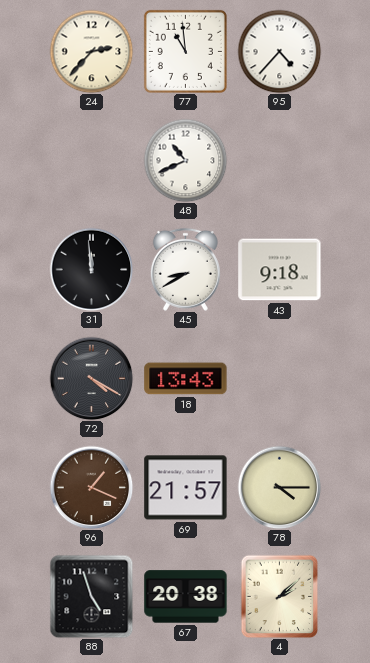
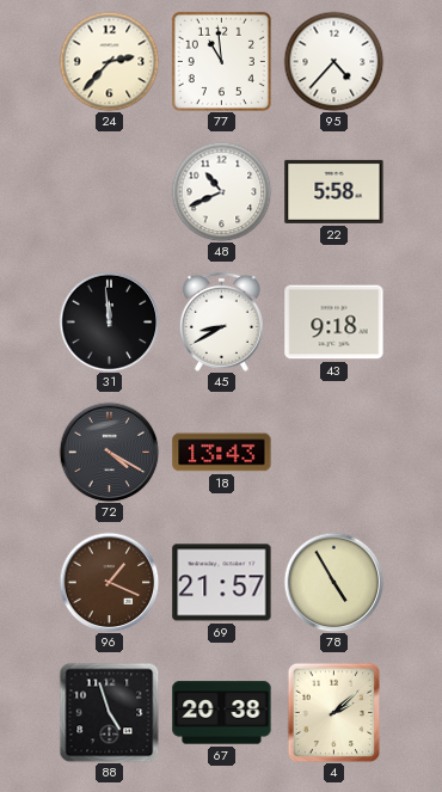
22: none -> 5:58 (334, 191)
78: 4:15 -> 4:55 (333, 582)
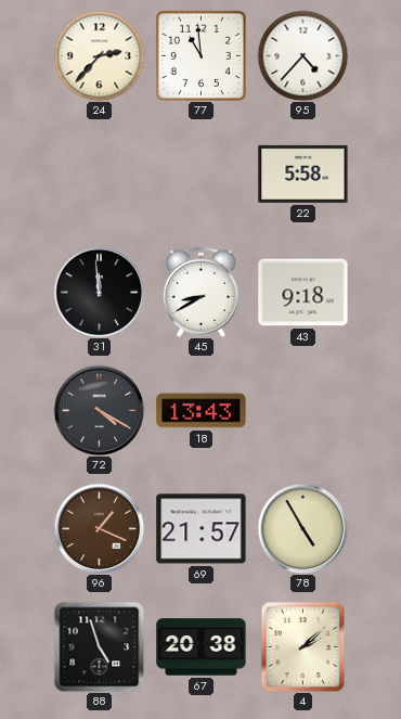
48: 10:41 -> none (221, 191)
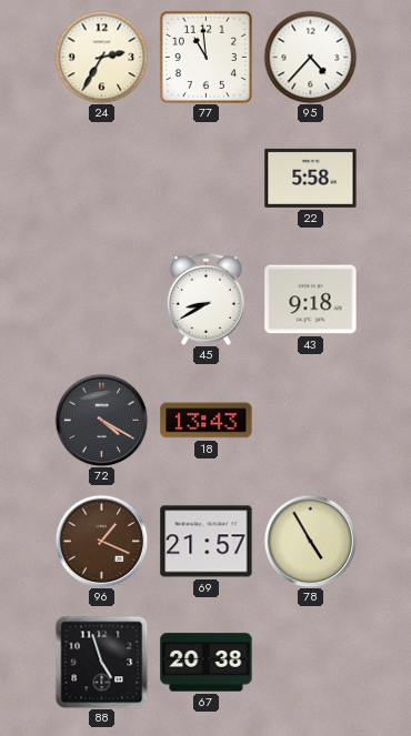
24: 2:37 -> 2:35 (101, 57)
31: 11:59 -> none (99, 292)
4: 2:08 -> none (303, 646)
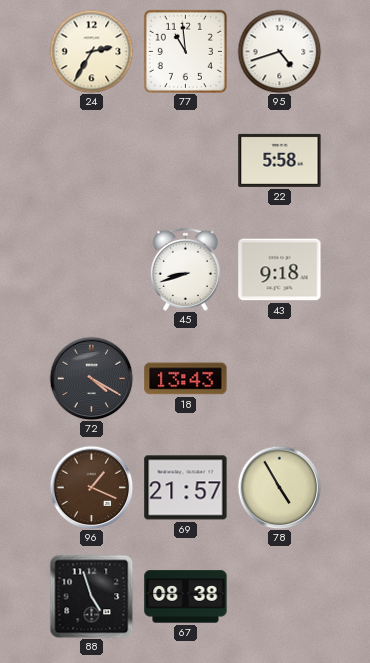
95: 4:37 -> 4:42 (279, 51)
45: 8:40 -> 8:42 (185, 269)
67: 20:38 -> 08:38 (186, 597)
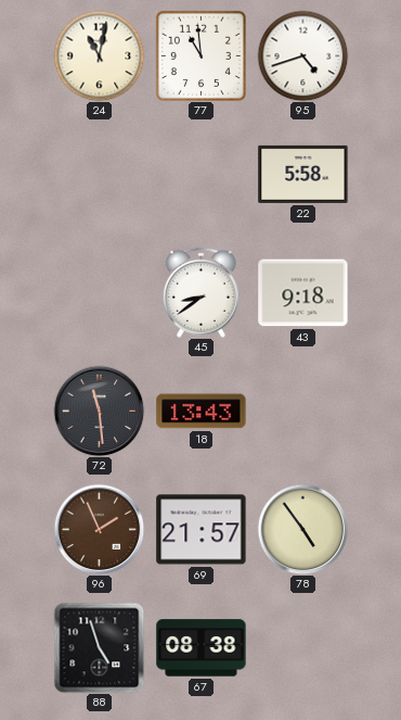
24: 2:35 -> 11:02 (99, 55)
45: 8:42 -> 8:39 (200, 292)
72: 4:20 -> 11:29 (99, 410)
96: 1:19 -> 1:56 (99, 529)
78: 4:55 -> 4:54 (302, 529)
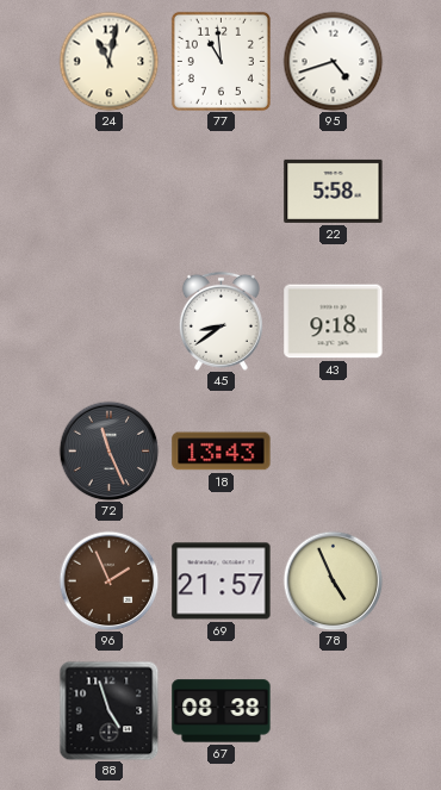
72: 11:29 -> 11:26 (108, 450)
78: 4:54 -> 4:56 (333, 580)
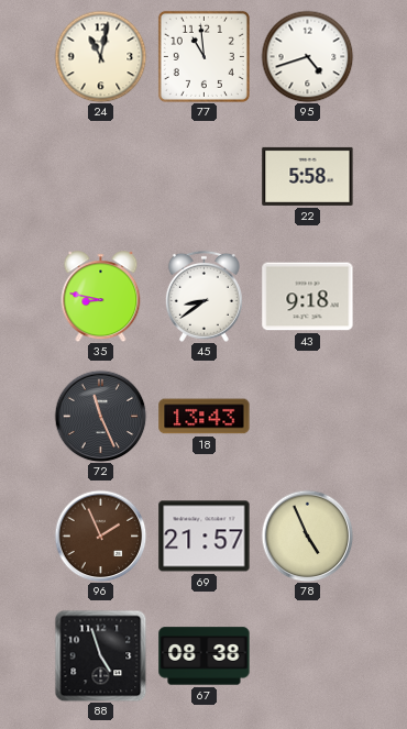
35: none -> 8:47 (101, 297)
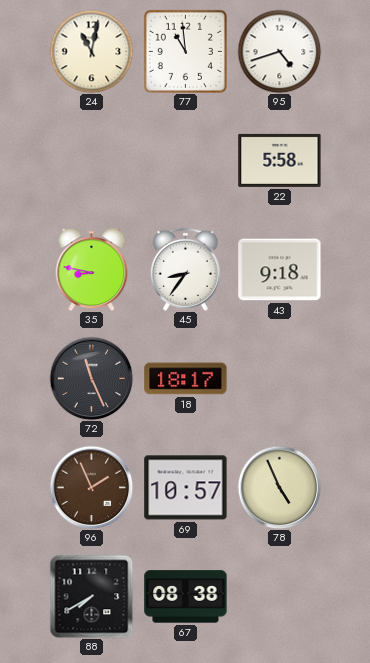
45: 8:39 -> 8:36 (185, 269)
18: 13:43 -> 18:17 (186, 379)
69: 21:57 -> 10:57 (186, 488)
88: 4:57 -> 7:40 (91, 596)
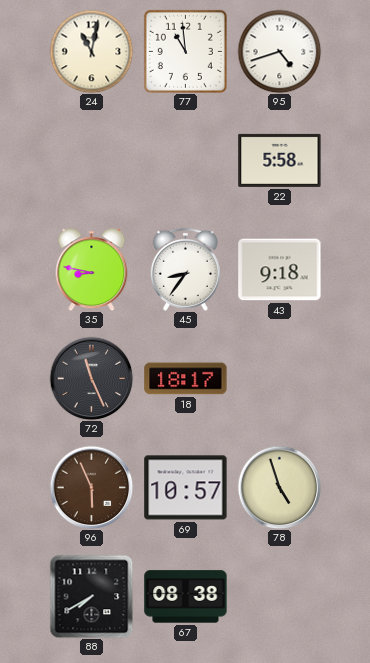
96: 1:56 -> 5:56 (91, 487)
78: 4:56 -> 4:57 (279, 487)
